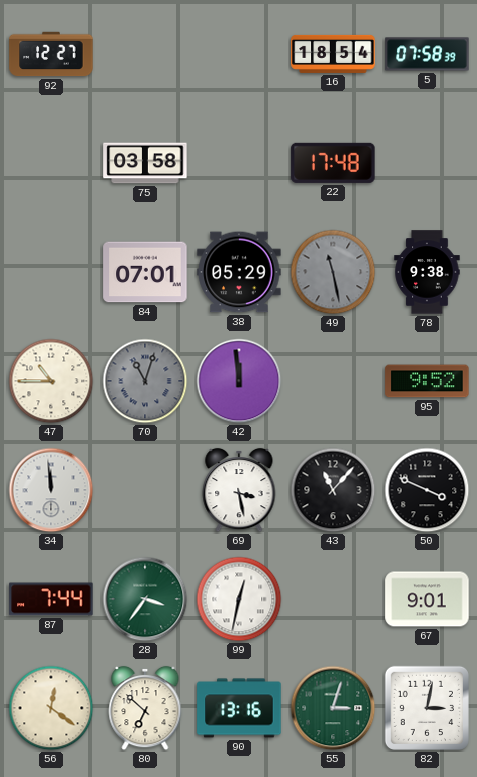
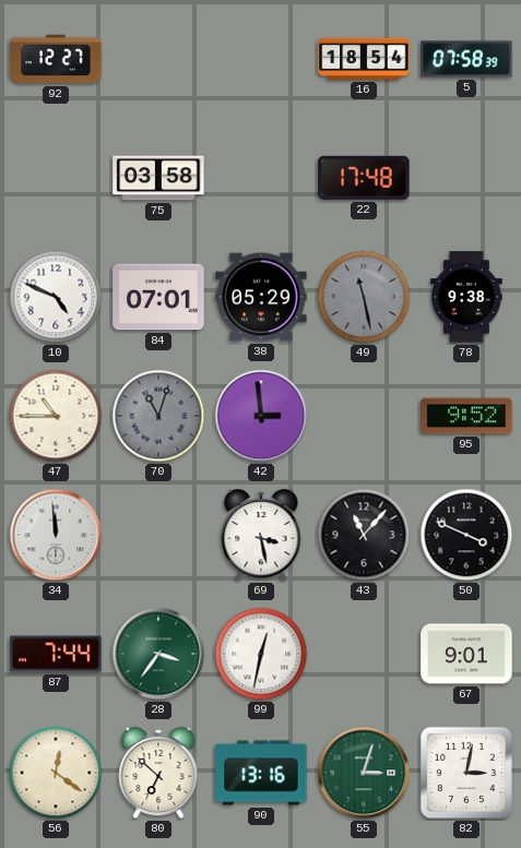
10: none -> 4:49 (56, 297)
42: 11:59 -> 2:59 (261, 416)
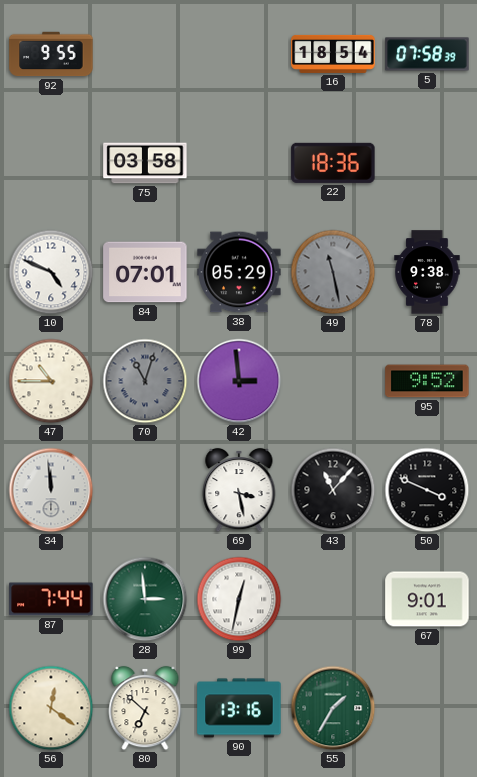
92: 12:27 -> 9:55 (51, 54)
22: 17:48 -> 18:36 (333, 163)
28: 3:36 -> 2:59 (145, 599)
55: 3:03 -> 1:35 (333, 708)
82: 3:02 -> none (466, 773)
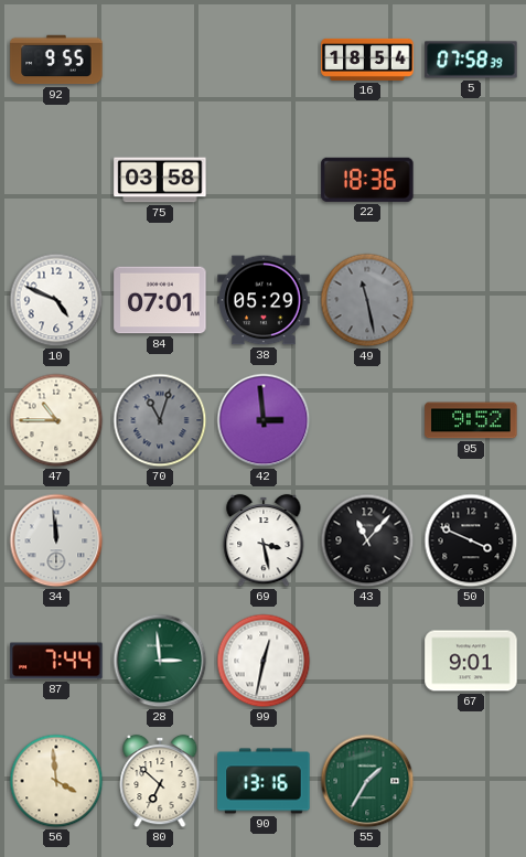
78: 9:38 -> none (427, 272)
56: 12:21 -> 3:59 (56, 781)
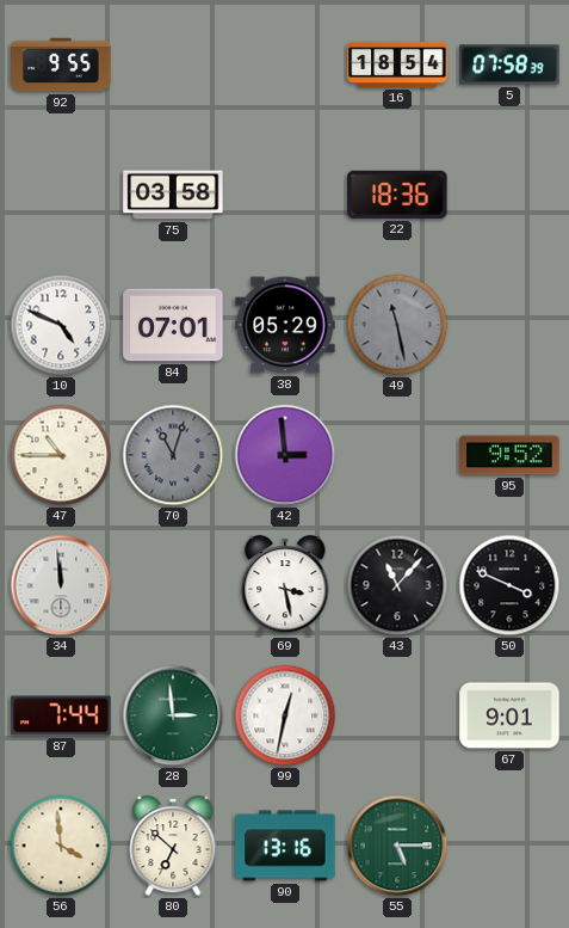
55: 1:35 -> 5:15 (397, 846)
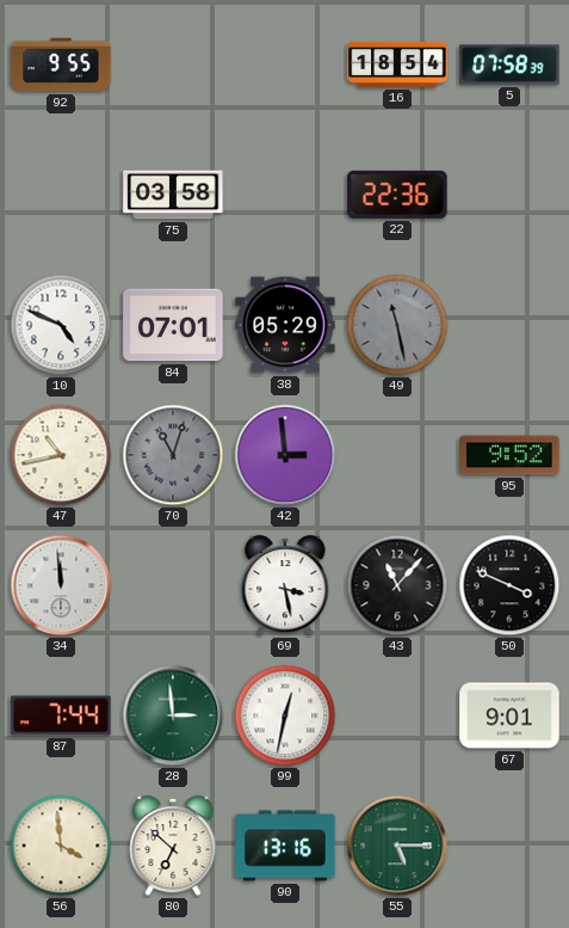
22: 18:36 -> 22:36 (397, 195)
47: 10:45 -> 10:43 (61, 455)
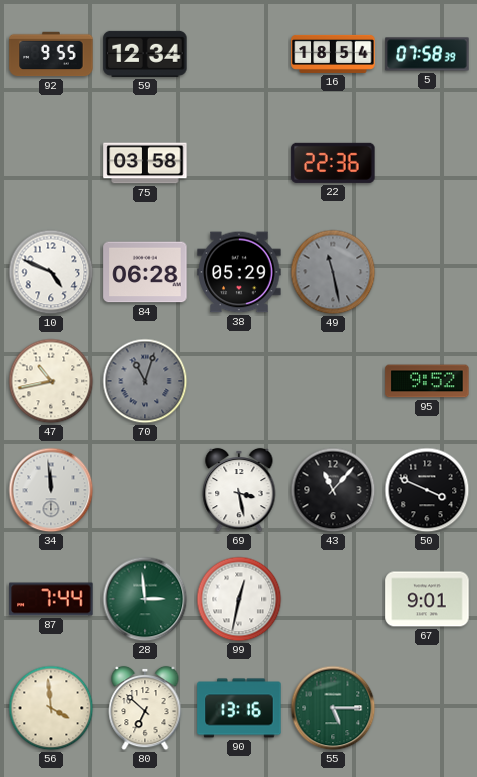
59: none -> 12:34 (145, 54)
84: 07:01 -> 06:28 (145, 272)
42: 2:59 -> none (285, 455)
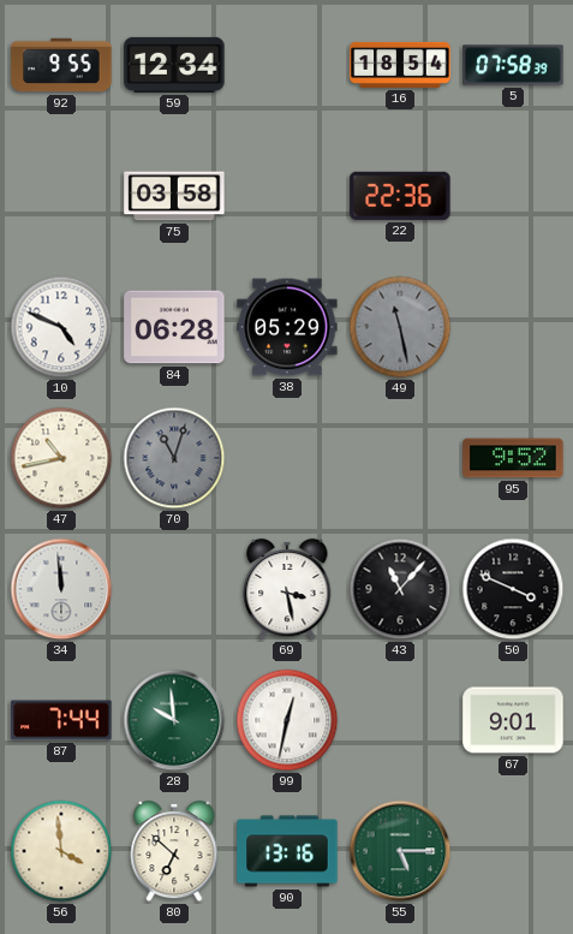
28: 2:59 -> 9:59 (174, 720)
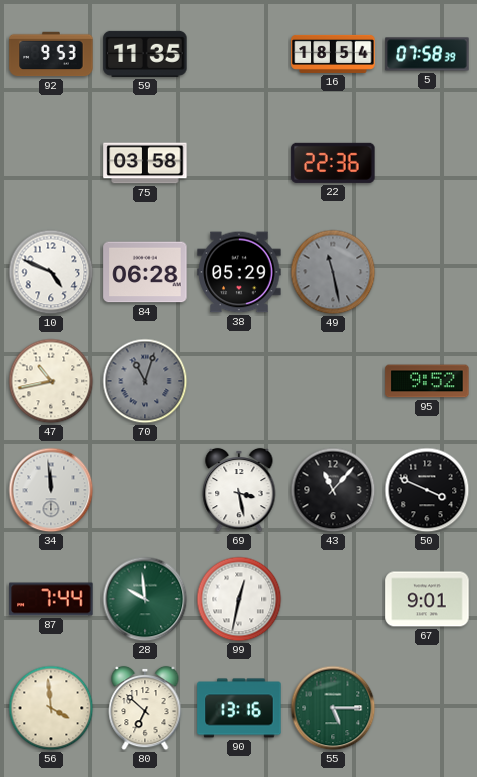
92: 9:55 -> 9:53 (51, 54)
59: 12:34 -> 11:35 (145, 54)
